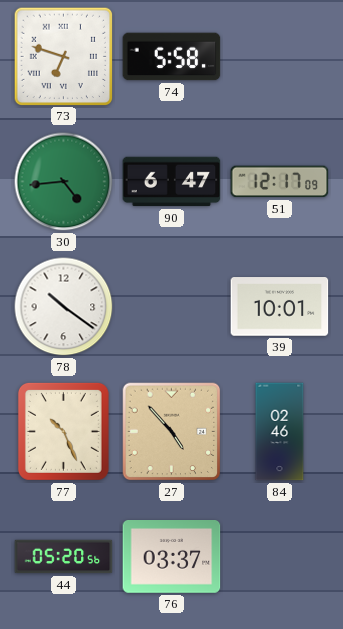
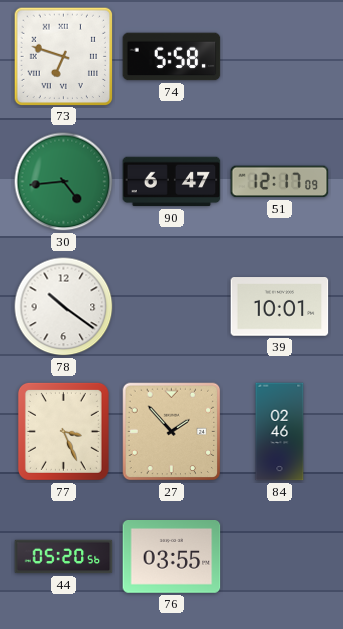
77: 10:26 -> 3:26 (63, 431)
27: 4:53 -> 1:53 (172, 432)
76: 03:37 -> 03:55 (172, 557)
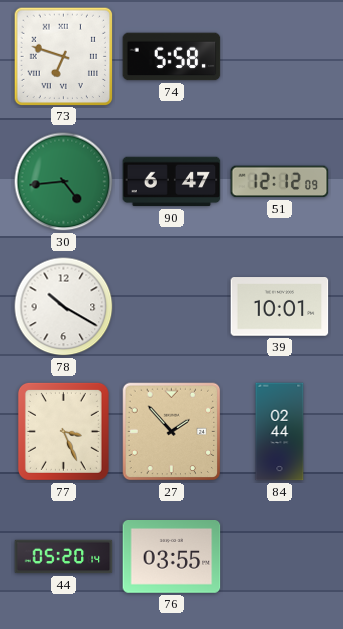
51: 12:17 -> 12:12 (280, 182)
78: 10:21 -> 10:20 (64, 307)
84: 02:46 -> 02:44 (280, 432)
44: 05:20:56 -> 05:20:14 (64, 557)
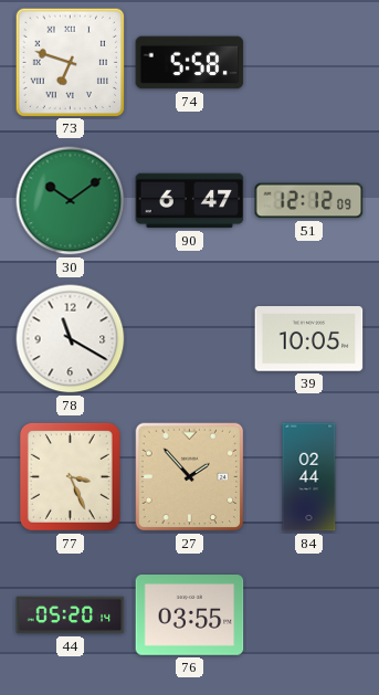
30: 4:44 -> 10:09 (71, 201)
78: 10:20 -> 11:20 (71, 339)
39: 10:01 -> 10:05 (309, 339)
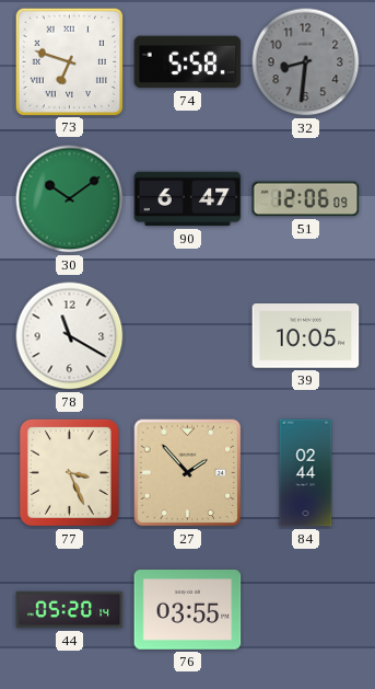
32: none -> 8:31 (306, 62)
51: 12:12 -> 12:06 (306, 199)
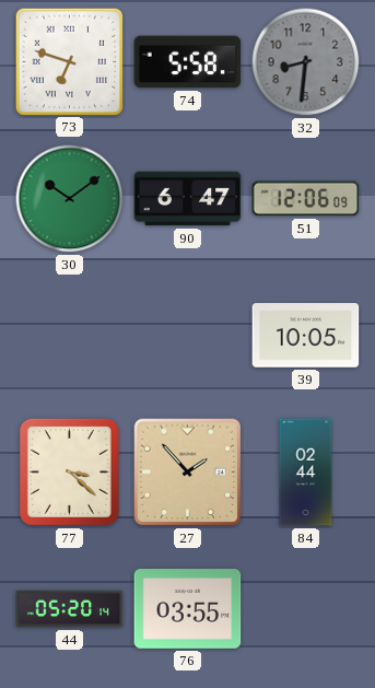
78: 11:20 -> none (70, 336)
77: 3:26 -> 3:22 (69, 471)
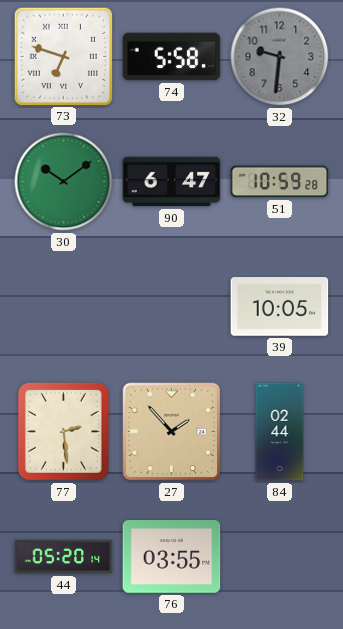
32: 8:31 -> 9:31 (280, 57)
51: 12:06 -> 10:59 (280, 182)
77: 3:22 -> 2:29 (63, 431)
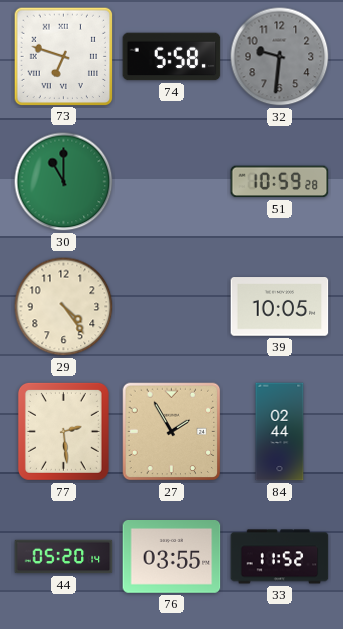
30: 10:09 -> 11:00 (64, 182)
90: 6:47 -> none (172, 182)
29: none -> 4:24 (64, 307)
27: 1:53 -> 1:55 (172, 432)
33: none -> 11:52 (280, 557)
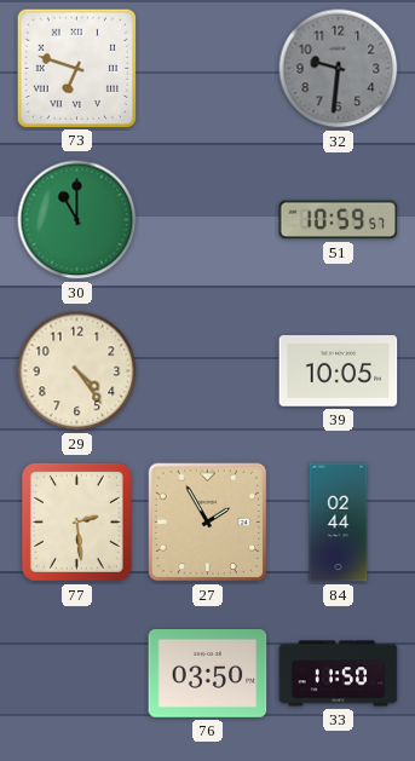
74: 5:58 -> none (172, 57)
51: 10:59:28 -> 10:59:57 (339, 220)
44: 05:20 -> none (64, 557)
76: 03:55 -> 03:50 (208, 674)
33: 11:52 -> 11:50 (339, 674)
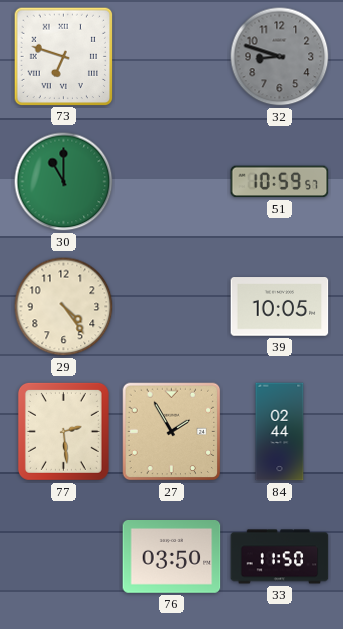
32: 9:31 -> 8:48 (280, 57)
